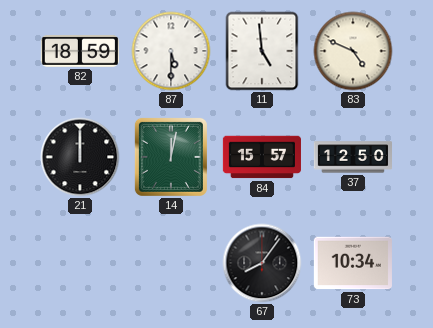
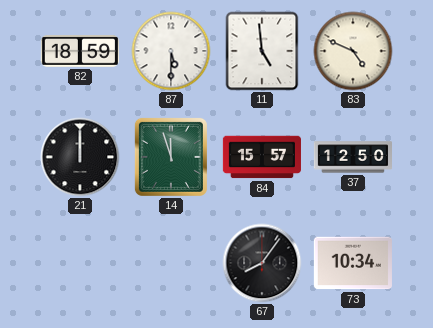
14: 12:02 -> 11:57 (171, 157)
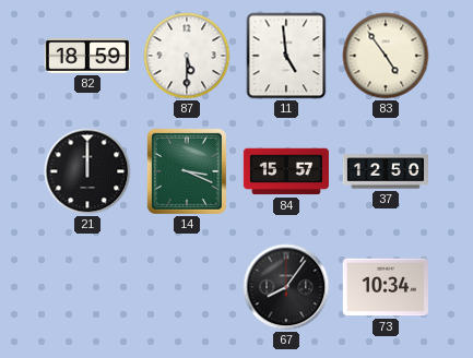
83: 4:49 -> 4:54 (386, 56)
14: 11:57 -> 3:19 (187, 171)
